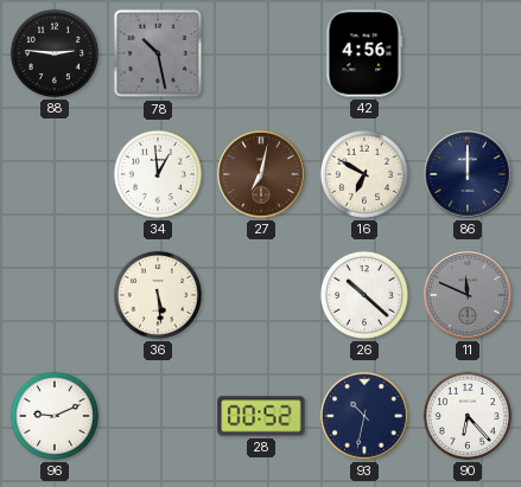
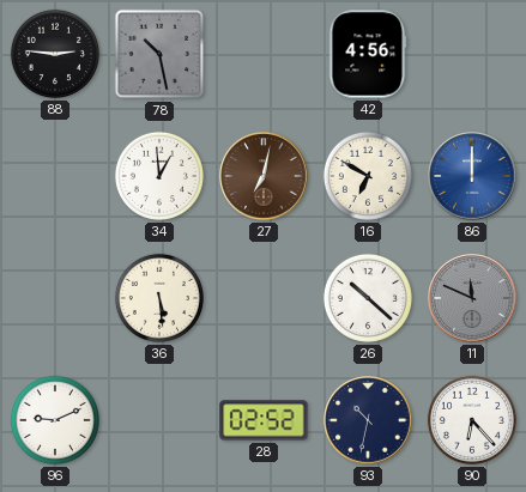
86 dial: navy -> blue (472, 176)
28: 00:52 -> 02:52 (264, 420)
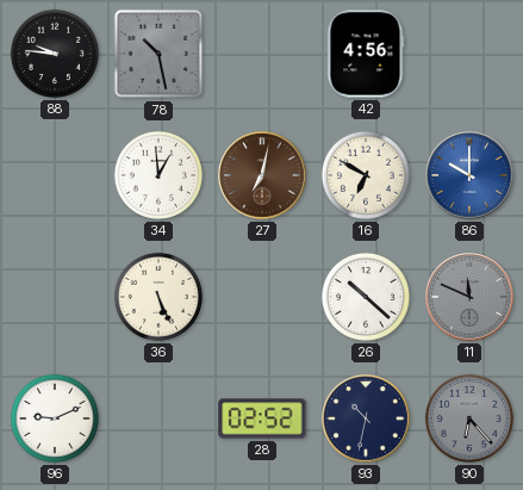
88: 2:46 -> 9:46 (55, 54)
86: 12:00 -> 10:00 (469, 175)
36: 5:29 -> 5:26 (158, 297)
90 dial: white -> grey (469, 418)
